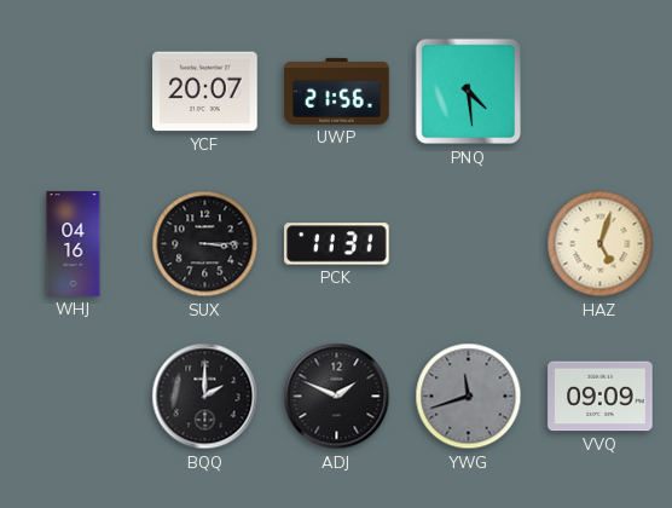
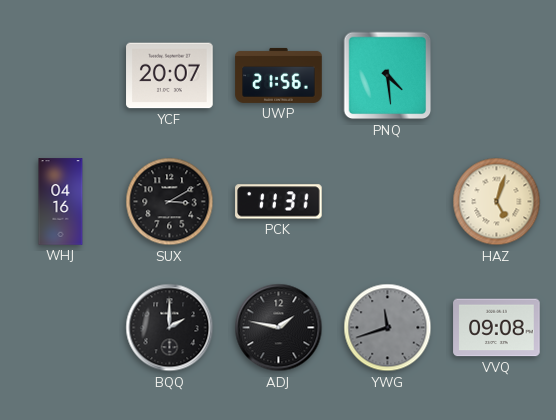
SUX: 3:15 -> 3:10 (170, 202)
ADJ: 1:49 -> 1:47 (279, 328)
VVQ: 09:09 -> 09:08 (497, 328)
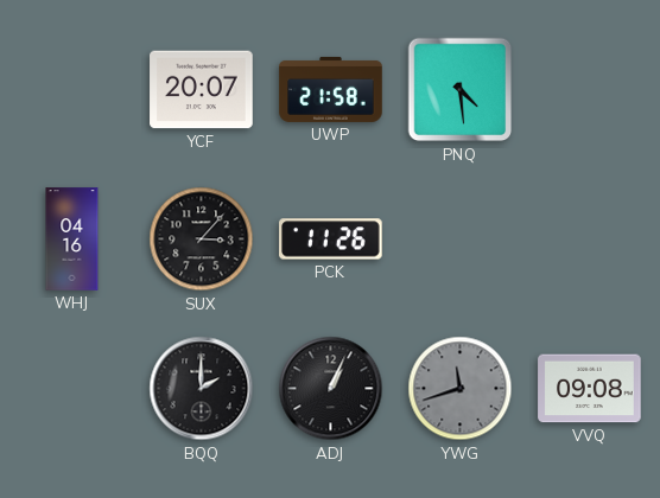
UWP: 21:56 -> 21:58 (331, 89)
SUX: 3:10 -> 3:07 (202, 240)
PCK: 11:31 -> 11:26 (331, 240)
HAZ: 5:03 -> none (497, 202)
ADJ: 1:47 -> 1:04 (331, 389)
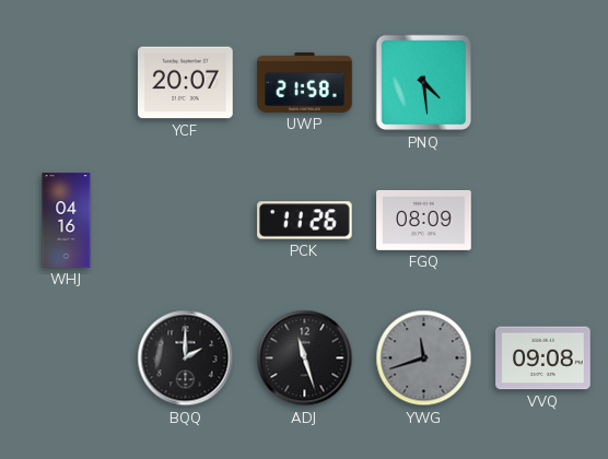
SUX: 3:07 -> none (202, 240)
FGQ: none -> 08:09 (424, 220)
ADJ: 1:04 -> 11:27 (305, 358)
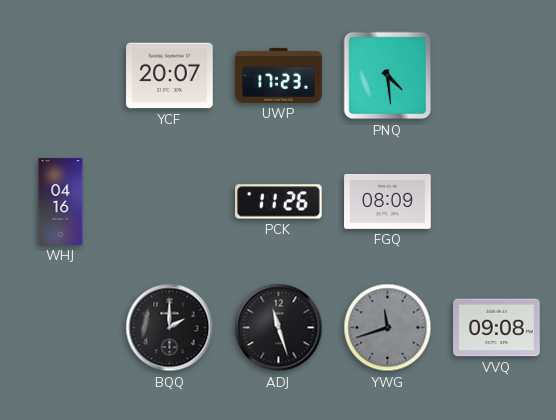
UWP: 21:58 -> 17:23 (279, 75)
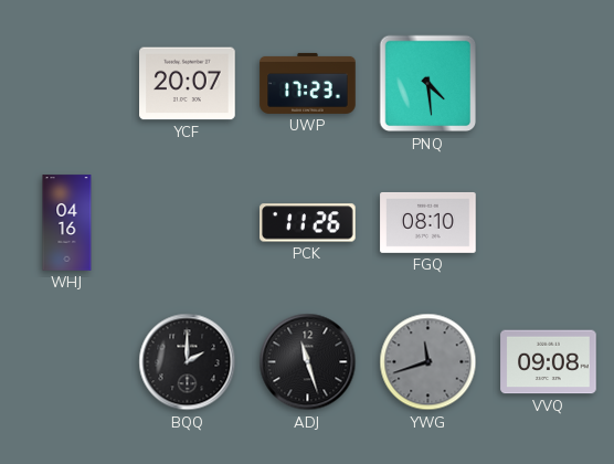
FGQ: 08:09 -> 08:10 (428, 222)
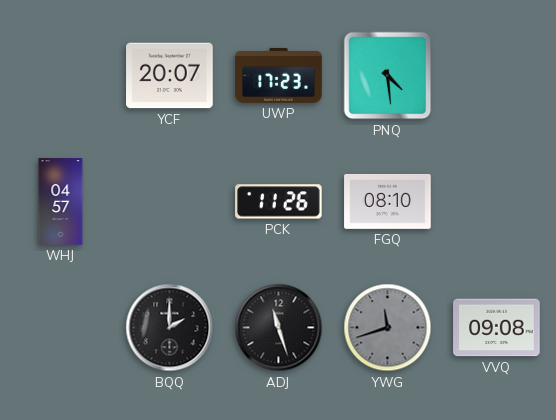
WHJ: 04:16 -> 04:57 (61, 202)
